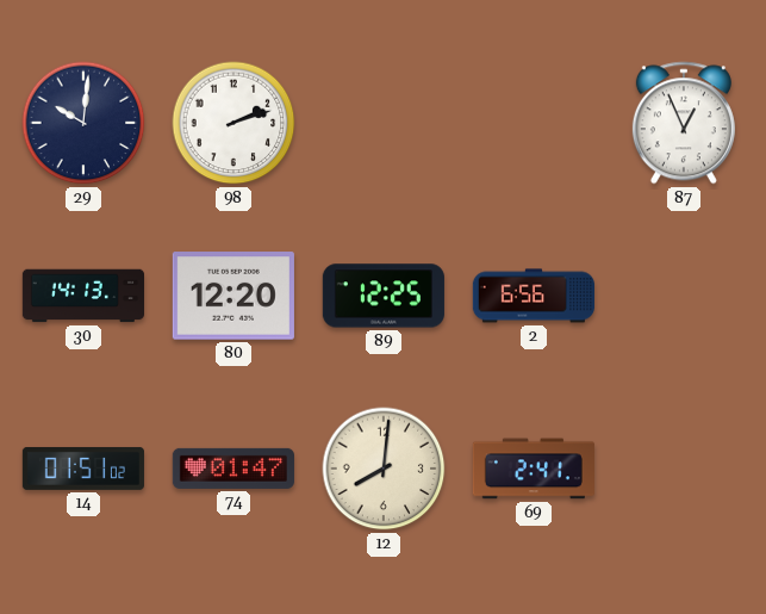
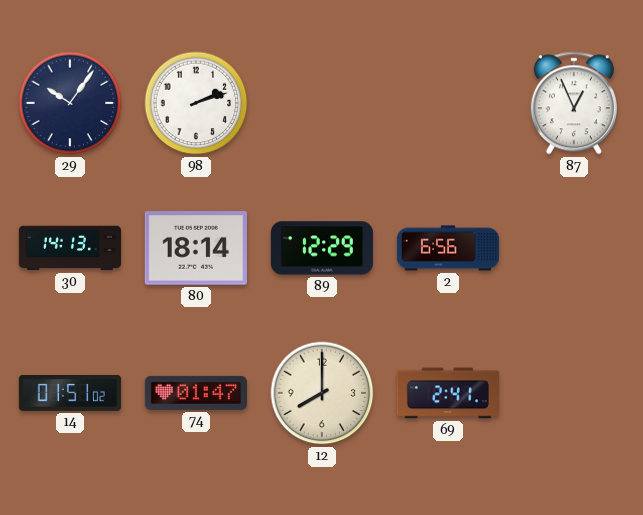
29: 10:01 -> 10:06 (70, 103)
80: 12:20 -> 18:14 (196, 248)
89: 12:25 -> 12:29 (322, 248)
12: 8:01 -> 8:00 (322, 393)
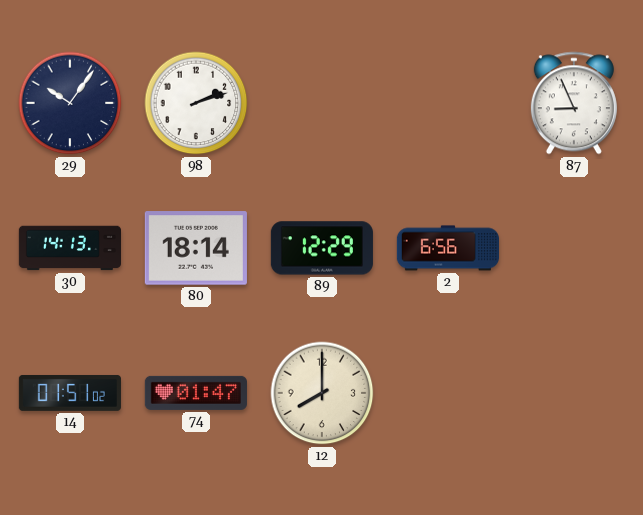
87: 12:56 -> 8:56 (574, 103)
69: 2:41 -> none (448, 393)
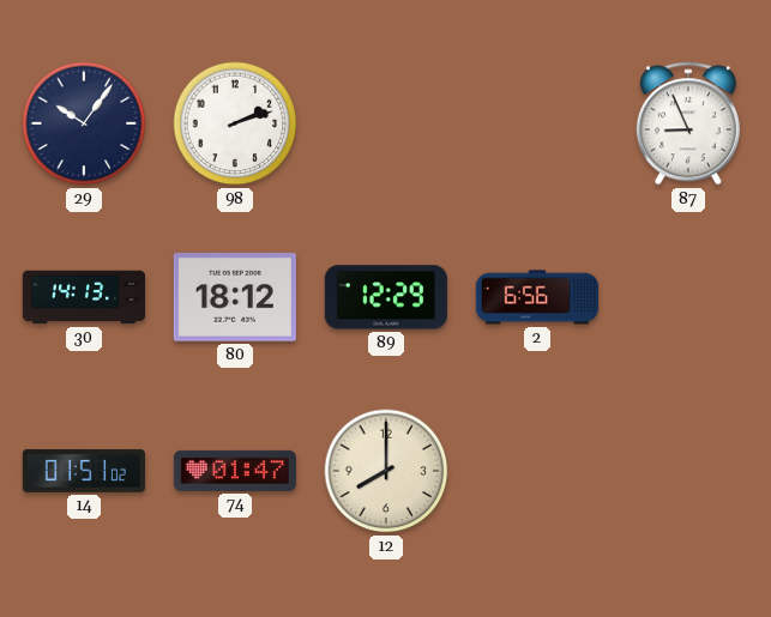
80: 18:14 -> 18:12 (235, 297)
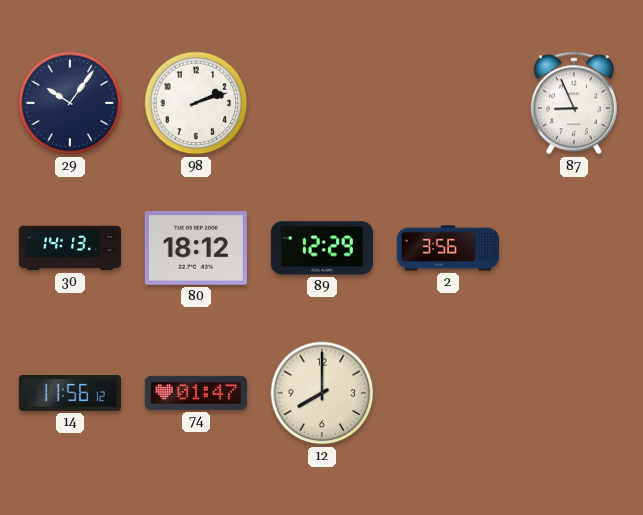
2: 6:56 -> 3:56 (447, 248)
14: 01:51 -> 11:56 (70, 393)
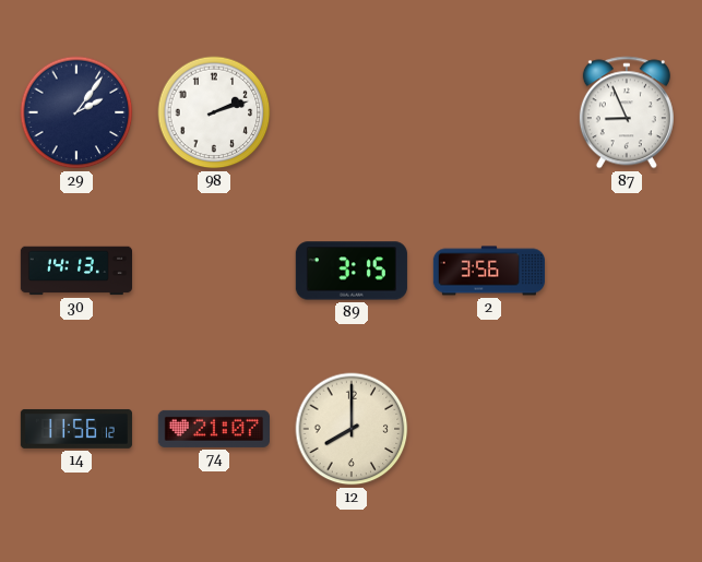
29: 10:06 -> 2:06 (76, 112)
80: 18:12 -> none (196, 248)
89: 12:29 -> 3:15 (352, 271)
74: 01:47 -> 21:07 (214, 429)
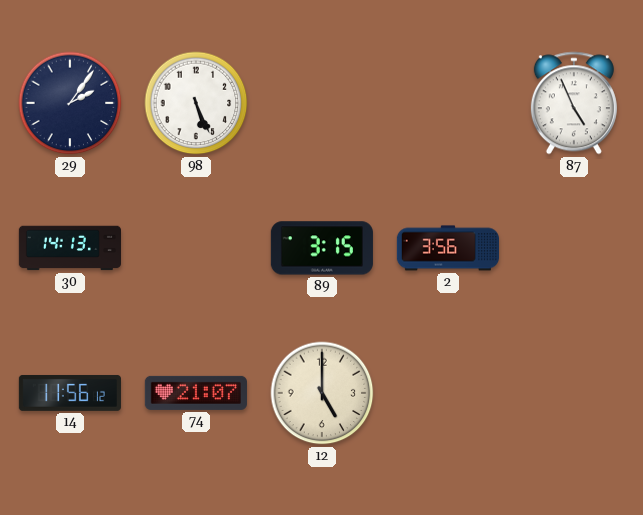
98: 2:12 -> 5:26 (196, 103)
87: 8:56 -> 4:56 (574, 103)
12: 8:00 -> 5:00 (322, 393)
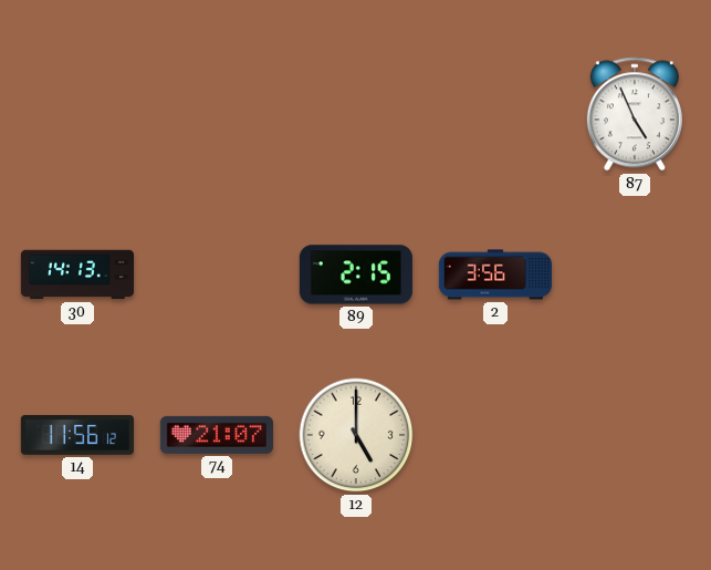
29: 2:06 -> none (70, 103)
98: 5:26 -> none (196, 103)
89: 3:15 -> 2:15 (356, 274)
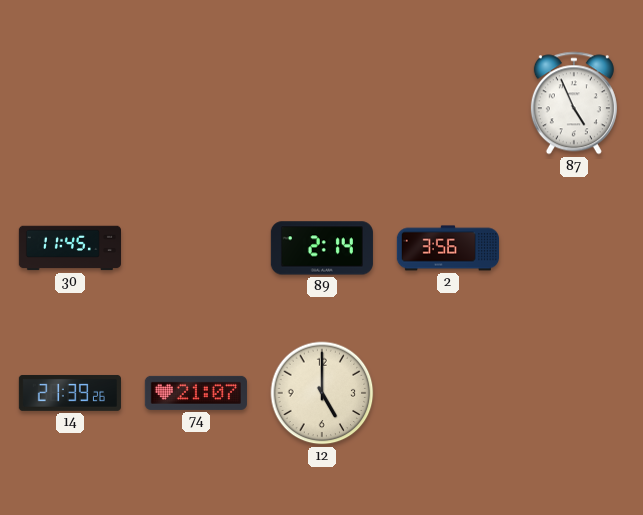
30: 14:13 -> 11:45 (69, 248)
89: 2:15 -> 2:14 (322, 248)
14: 11:56 -> 21:39 (70, 393)
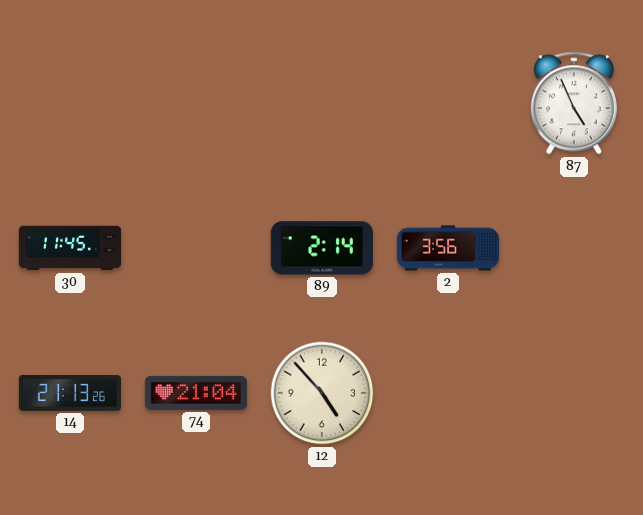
14: 21:39 -> 21:13 (70, 393)
74: 21:07 -> 21:04 (196, 393)
12: 5:00 -> 4:53 (322, 393)
